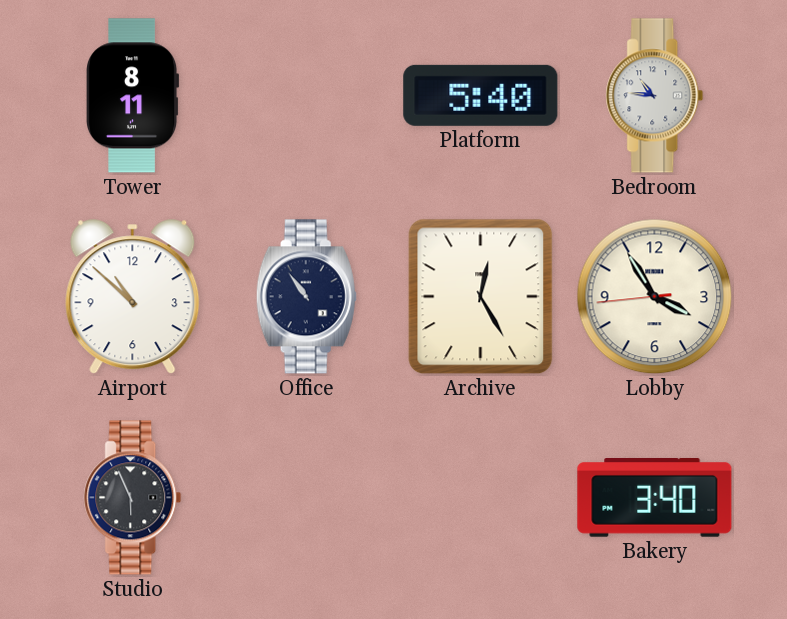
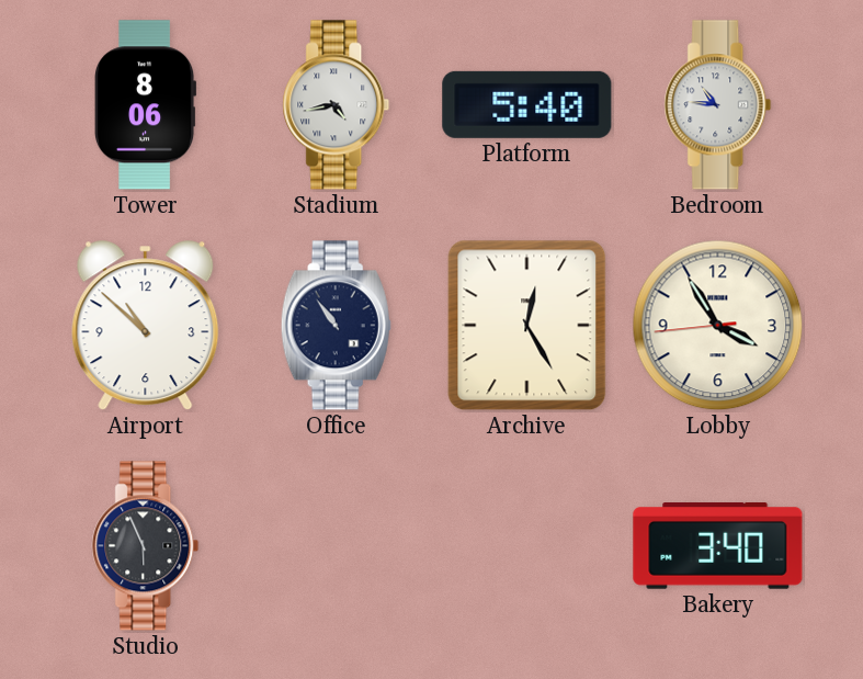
Tower: 8:11 -> 8:06 (146, 105)
Stadium: none -> 4:43 (337, 105)
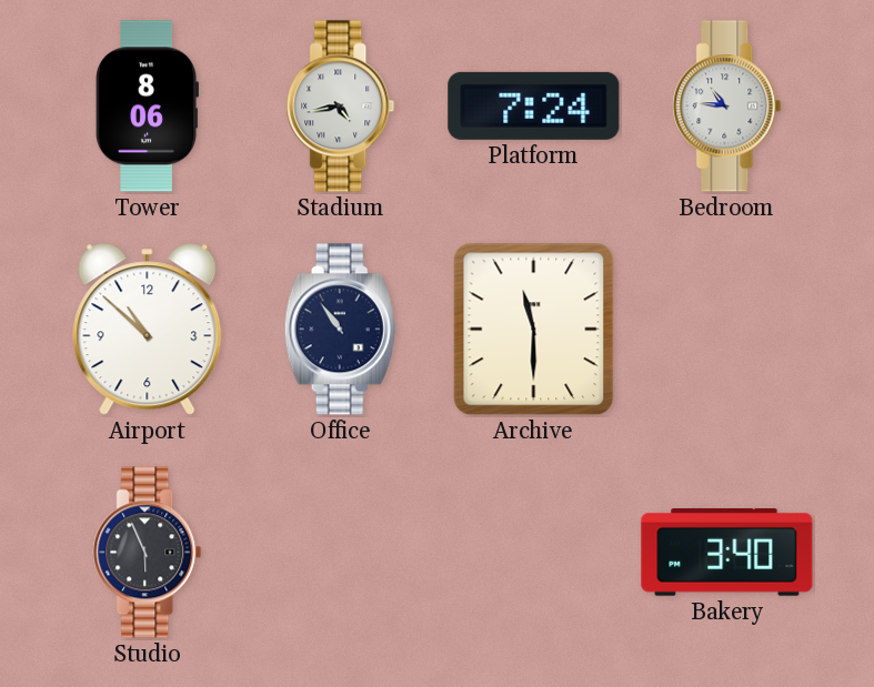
Platform: 5:40 -> 7:24 (534, 105)
Archive: 12:25 -> 11:30 (534, 330)
Lobby: 3:54 -> none (718, 326)
